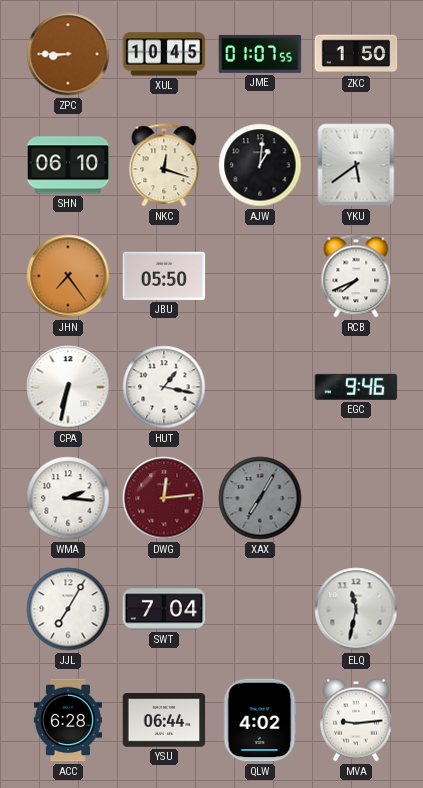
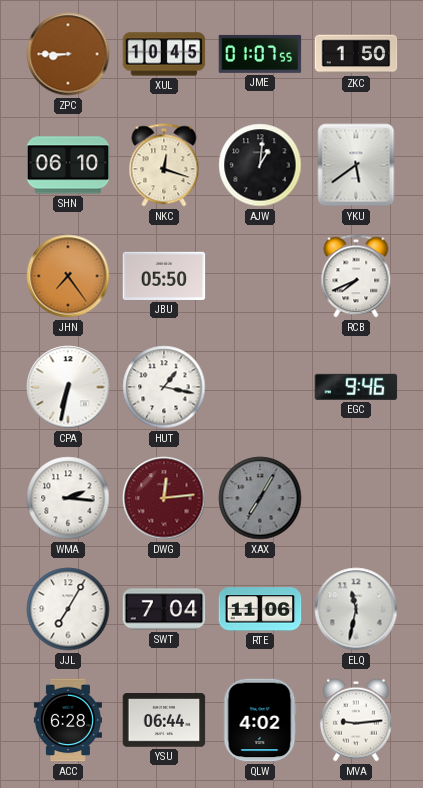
RTE: none -> 11:06 (260, 609)
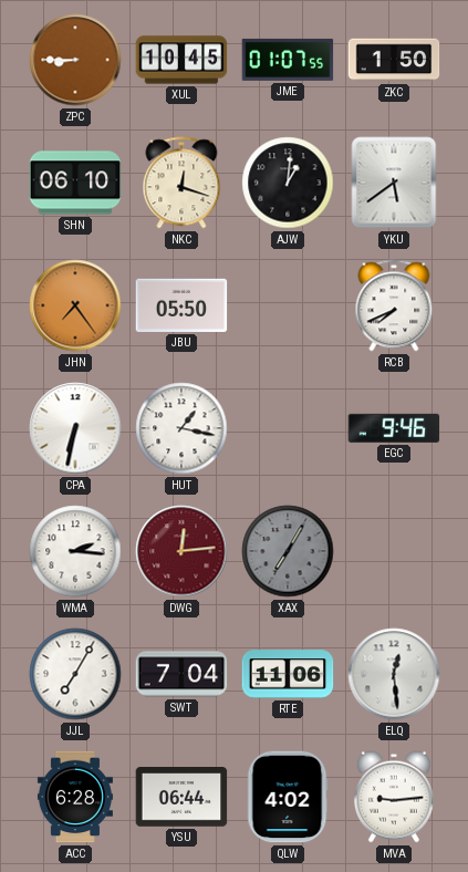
ELQ: 11:32 -> 12:29 (394, 674)
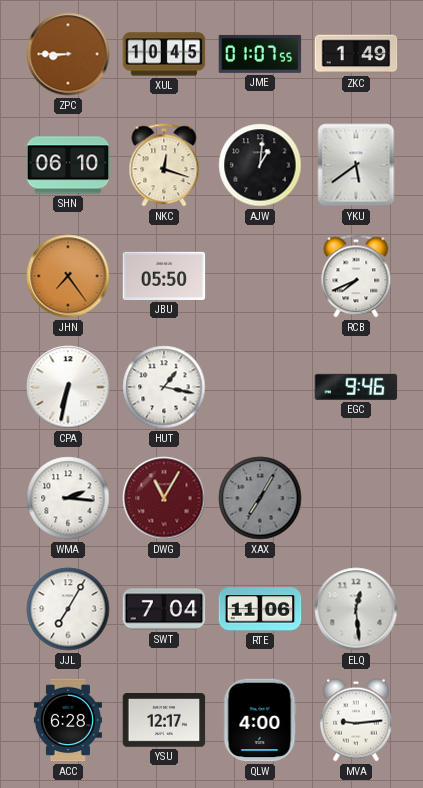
ZKC: 1:50 -> 1:49 (356, 54)
DWG: 12:14 -> 11:05 (164, 498)
YSU: 06:44 -> 12:17 (164, 720)
QLW: 4:02 -> 4:00 (260, 720)
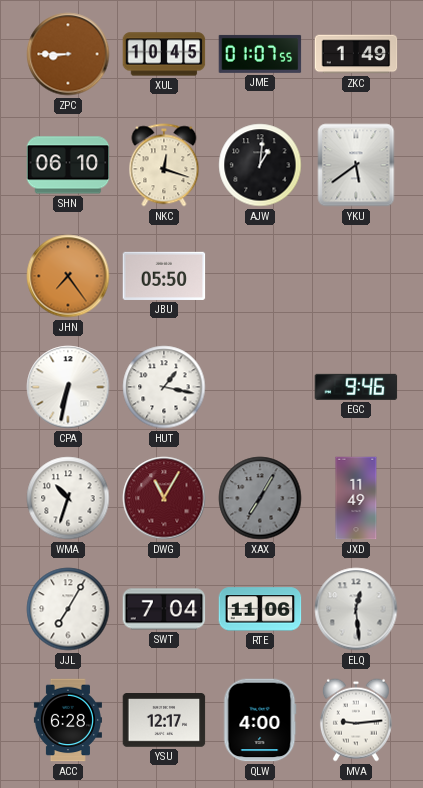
RCB: 7:41 -> none (356, 276)
WMA: 2:16 -> 10:33 (68, 498)
JXD: none -> 11:49 (356, 498)
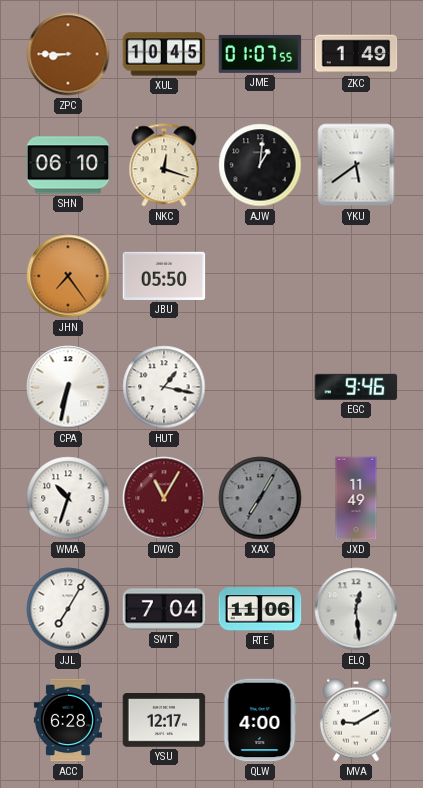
MVA: 9:14 -> 9:10 (356, 720)
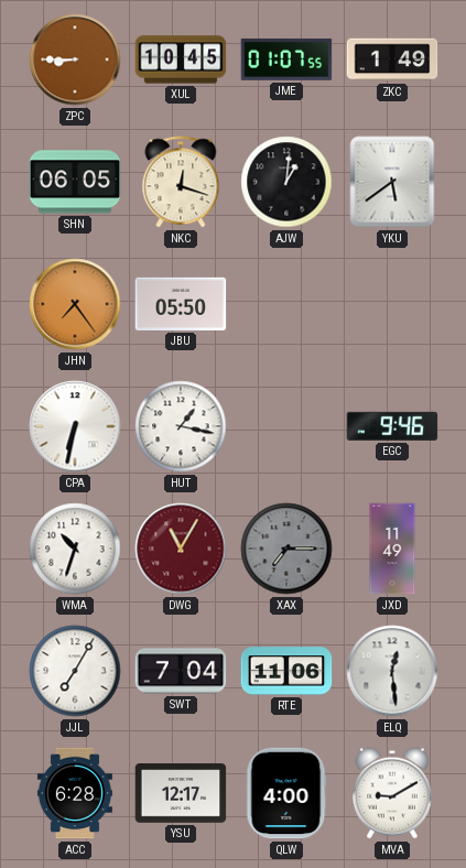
SHN: 06:10 -> 06:05 (75, 182)
XAX: 7:05 -> 7:15 (286, 549)
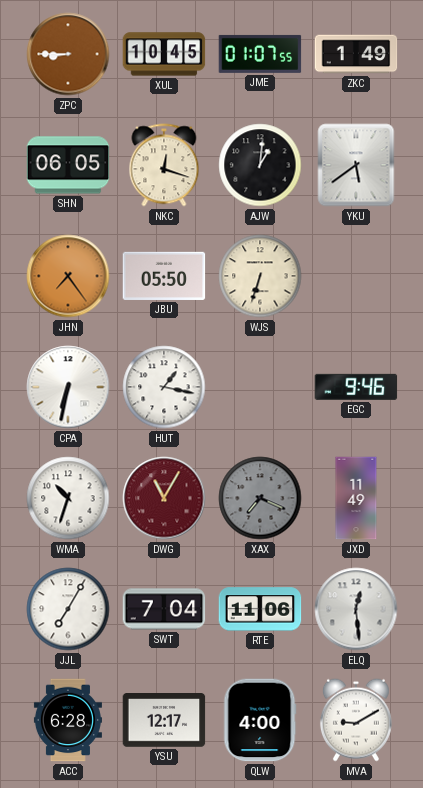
WJS: none -> 6:33 (260, 276)
XAX: 7:15 -> 7:19 (260, 498)
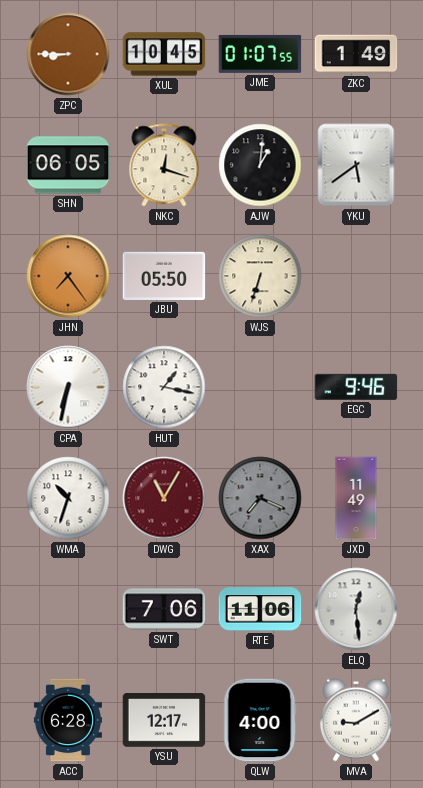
JJL: 7:05 -> none (68, 609)
SWT: 7:04 -> 7:06 (164, 609)
